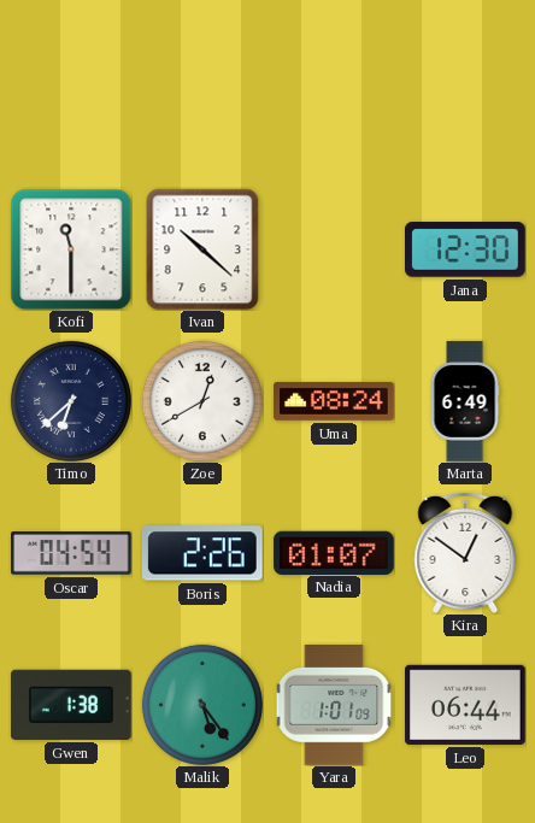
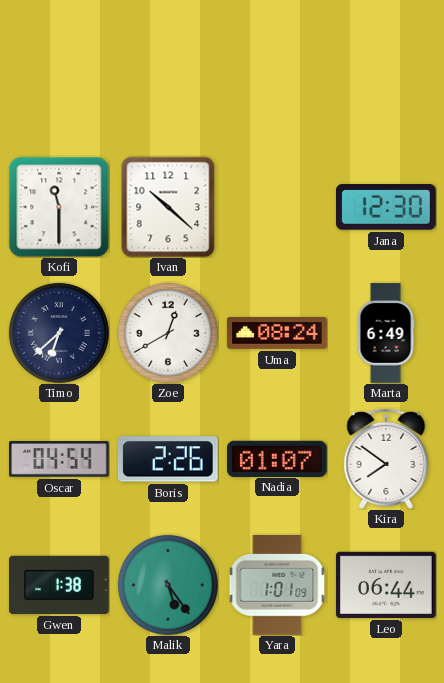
Kira: 12:51 -> 7:51 (386, 459)
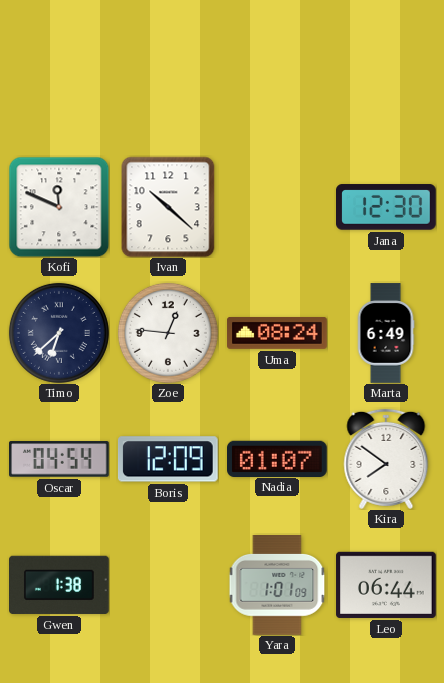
Kofi: 11:30 -> 11:49 (59, 207)
Zoe: 12:40 -> 12:46 (168, 333)
Boris: 2:26 -> 12:09 (168, 459)
Malik: 5:24 -> none (168, 585)
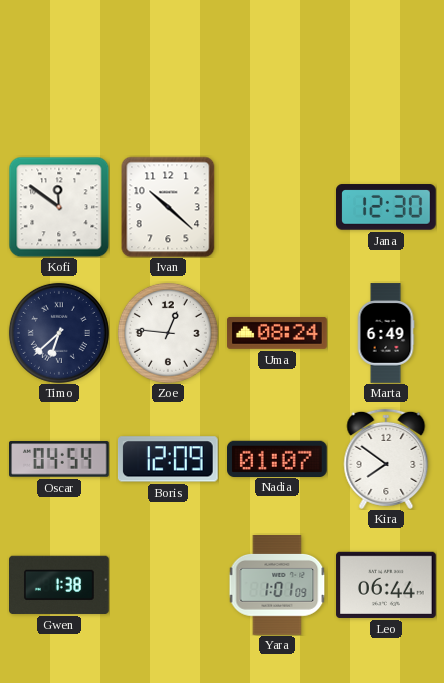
Kofi: 11:49 -> 11:51 (59, 207)
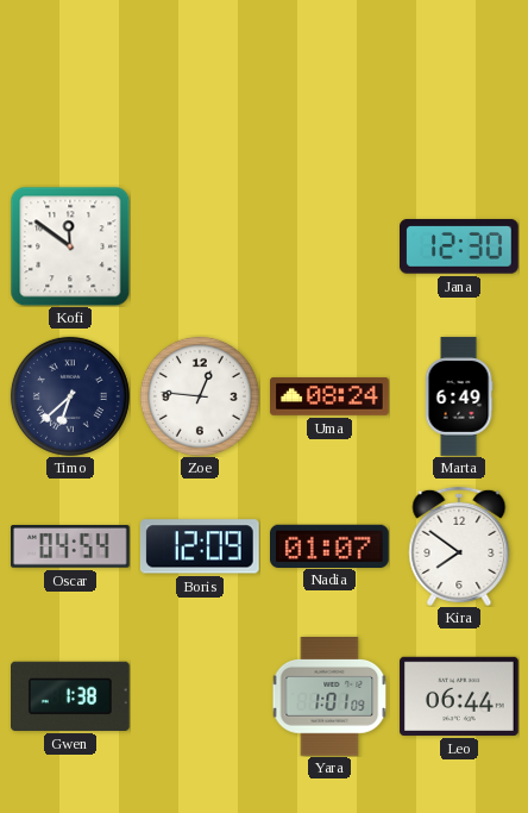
Ivan: 10:22 -> none (168, 207)
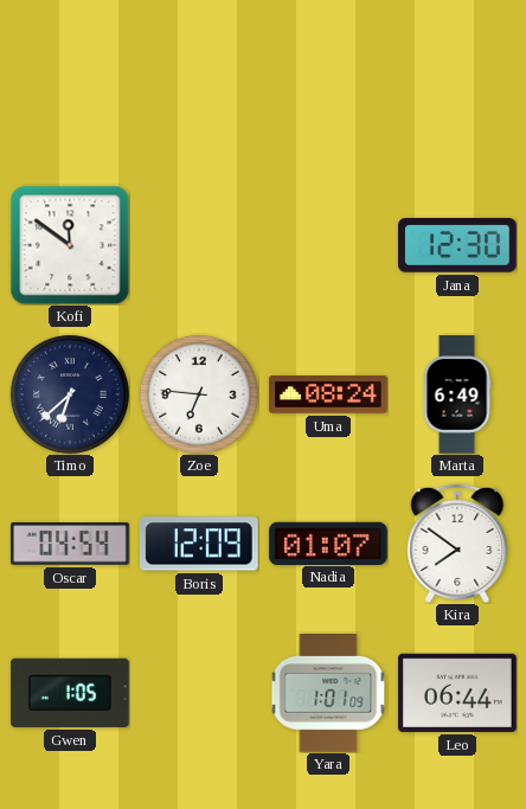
Zoe: 12:46 -> 6:46 (199, 394)
Gwen: 1:38 -> 1:05 (71, 693)
